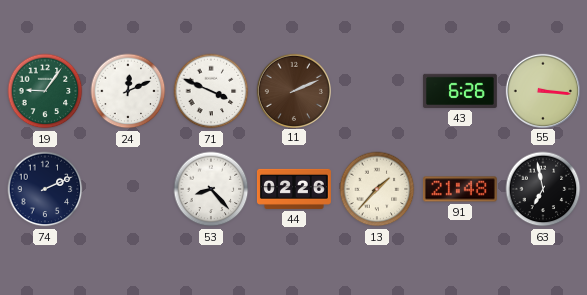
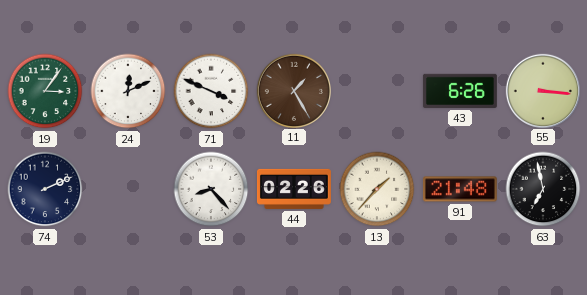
19: 9:06 -> 3:06 (45, 91)
11: 2:11 -> 1:25 (293, 90)
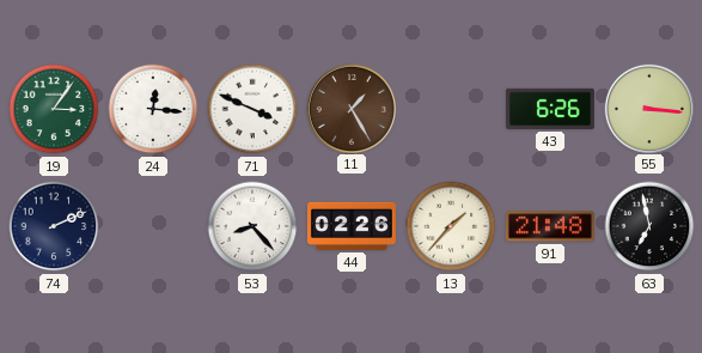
24: 12:11 -> 12:16 (153, 109)
